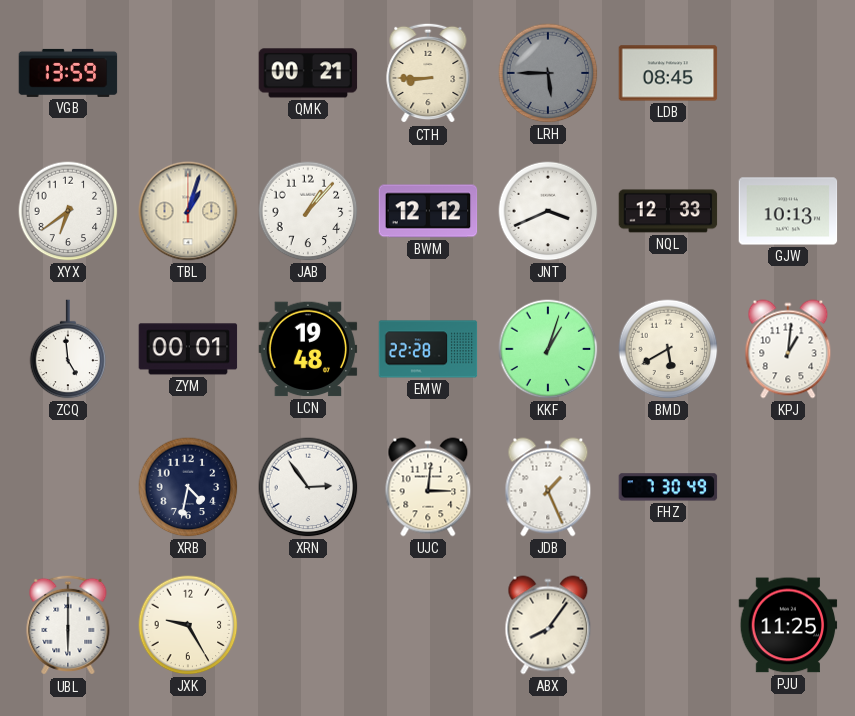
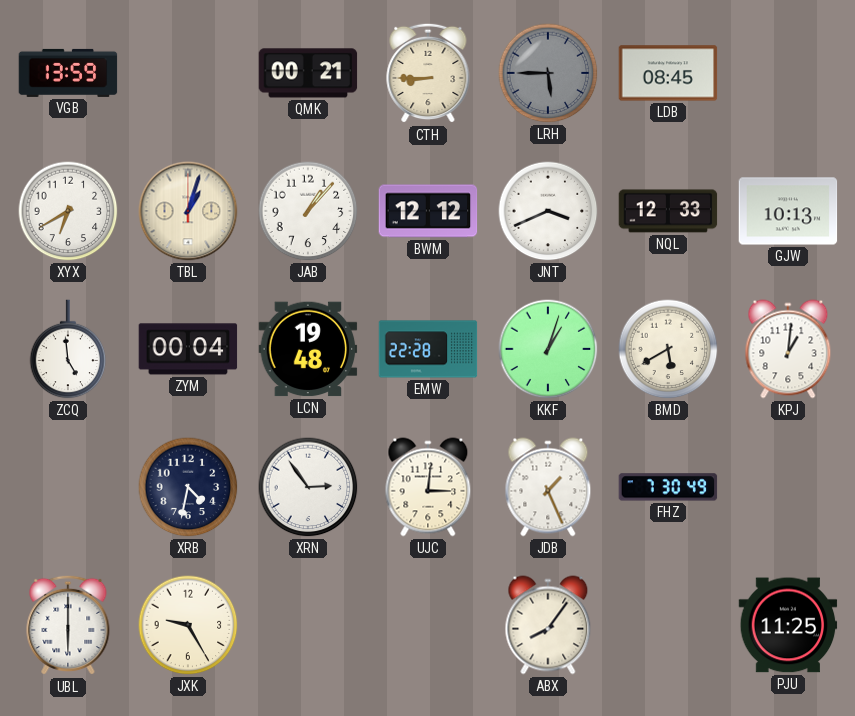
XYX: 6:39 -> 6:40 (68, 211)
ZYM: 00:01 -> 00:04 (188, 349)
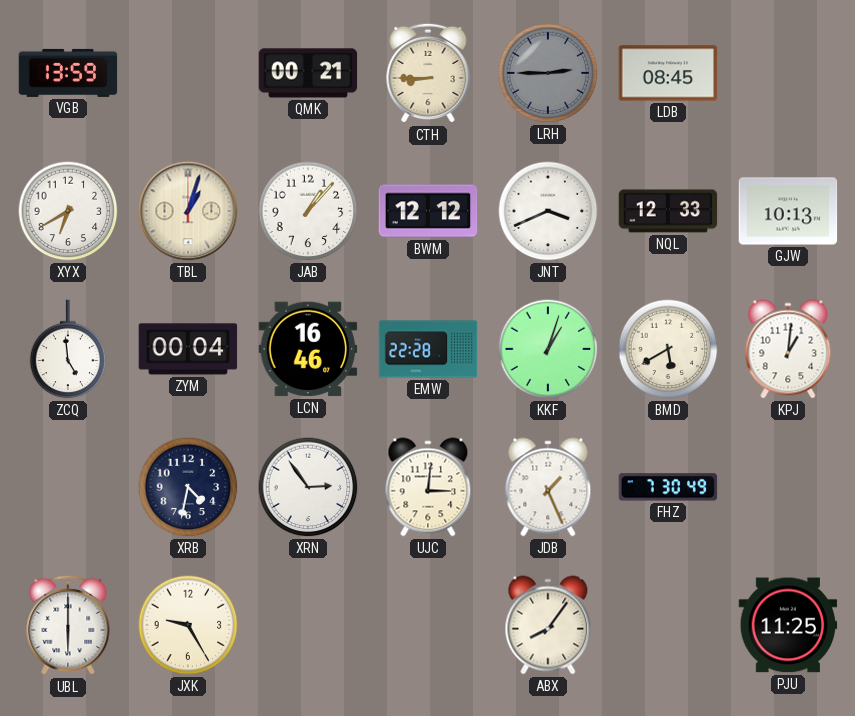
LRH: 5:45 -> 2:45 (548, 73)
LCN: 19:48 -> 16:46 (308, 349)
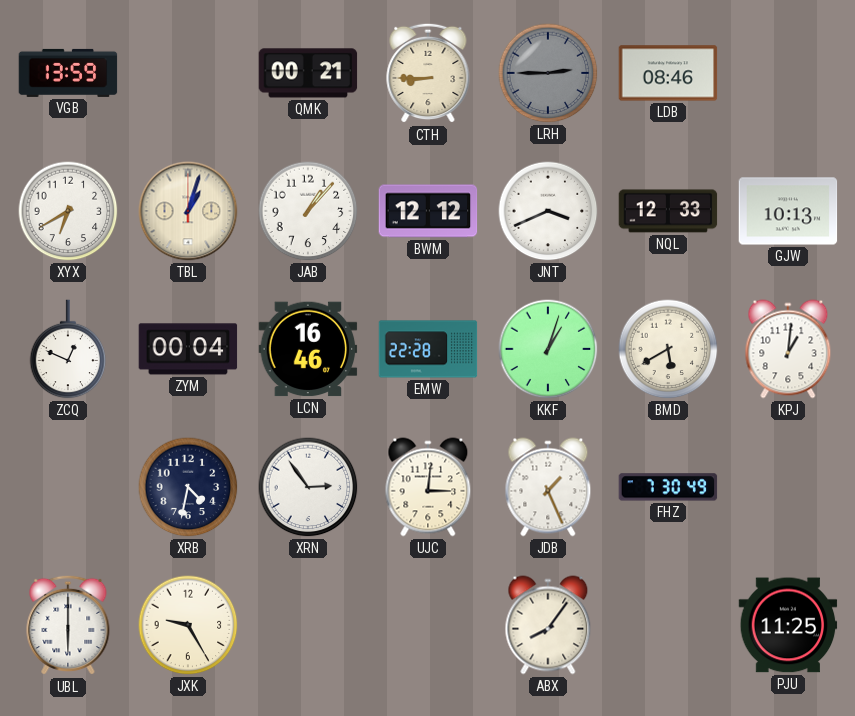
LDB: 08:45 -> 08:46 (668, 73)
ZCQ: 4:59 -> 12:49 (68, 349)
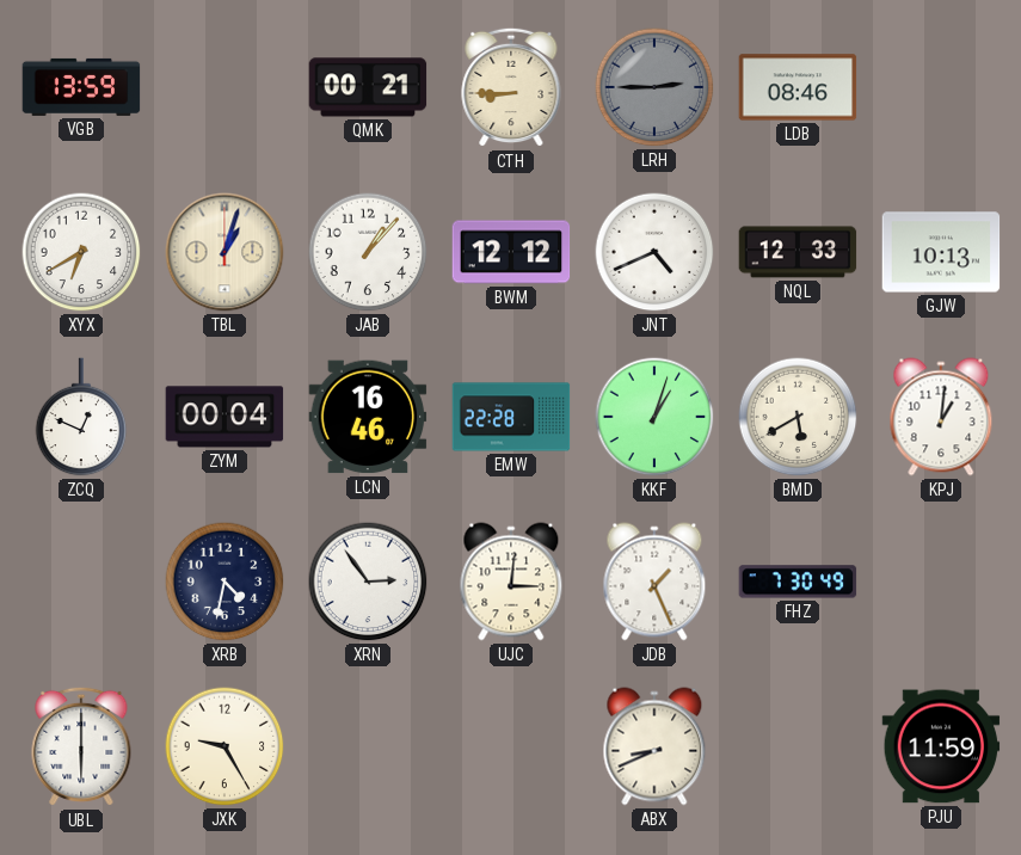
JNT: 3:41 -> 4:41 (654, 252)
ABX: 8:06 -> 8:41 (654, 746)
PJU: 11:25 -> 11:59 (941, 746)
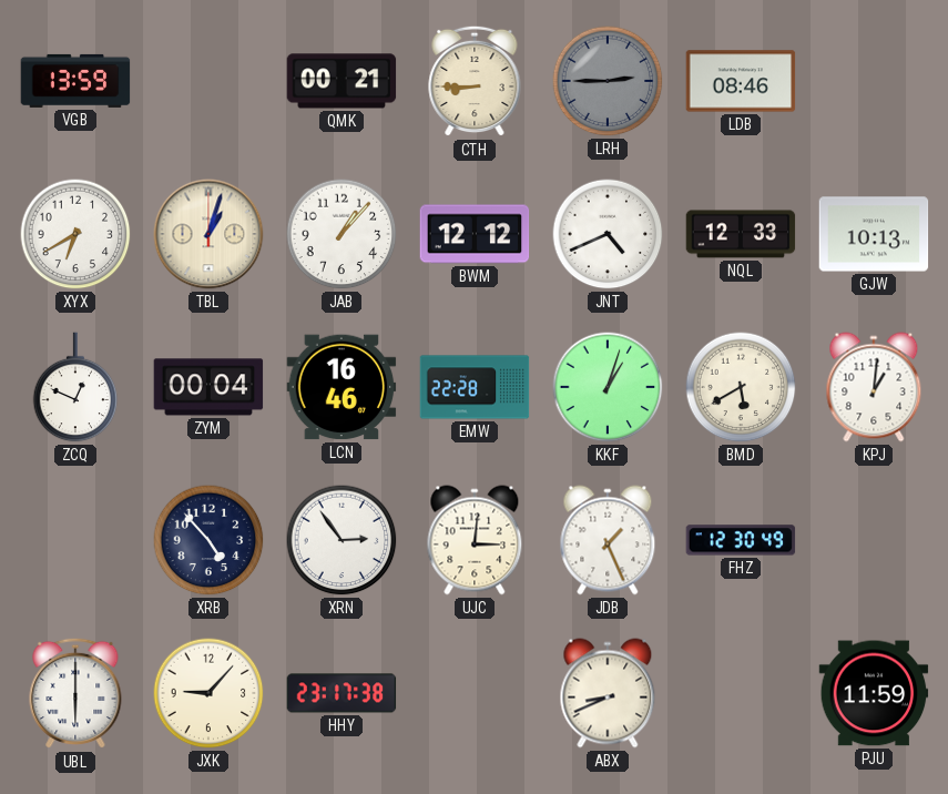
XRB: 4:32 -> 4:53 (208, 540)
FHZ: 7:30 -> 12:30 (741, 540)
JXK: 9:25 -> 9:07 (208, 693)
HHY: none -> 23:17 (342, 693)
